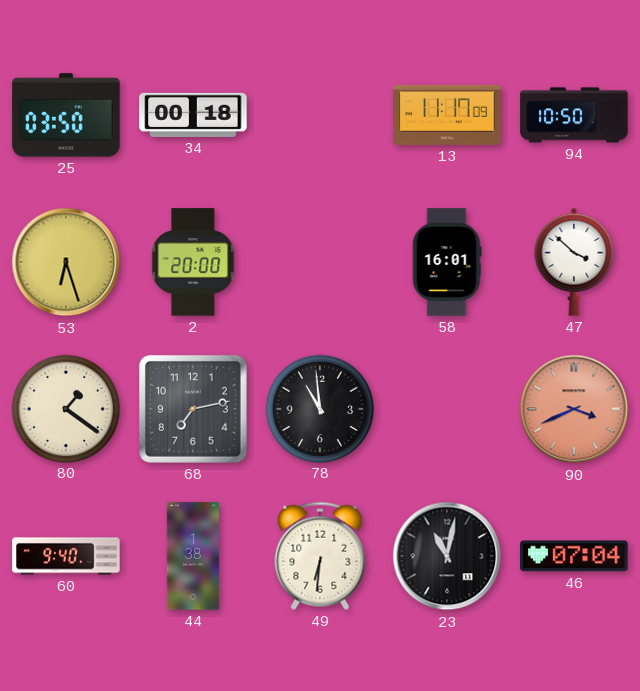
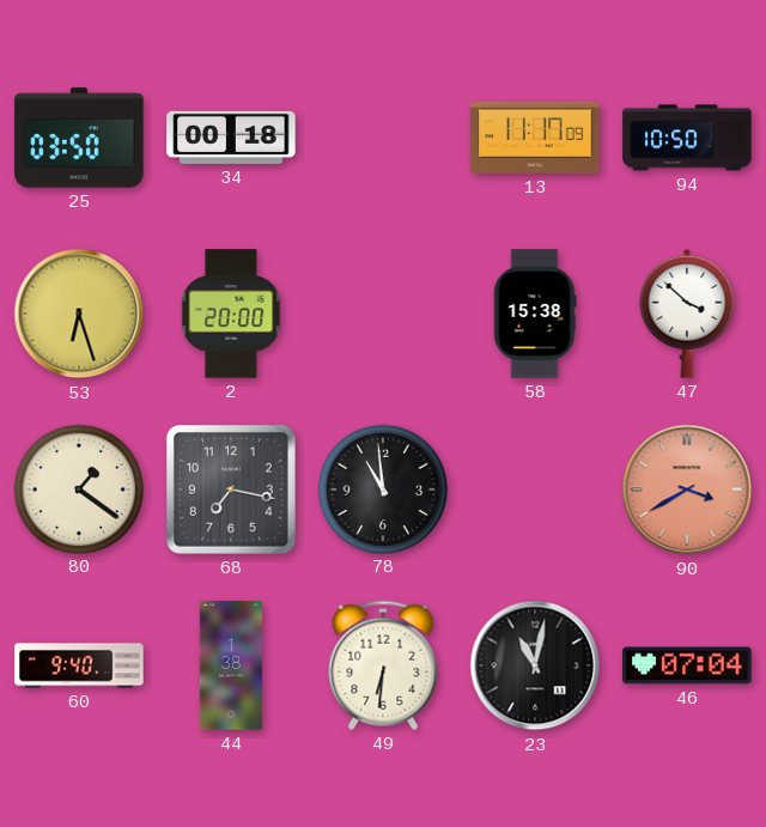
58: 16:01 -> 15:38 (535, 314)
68: 7:13 -> 7:17 (231, 489)
90: 3:41 -> 3:40 (687, 489)
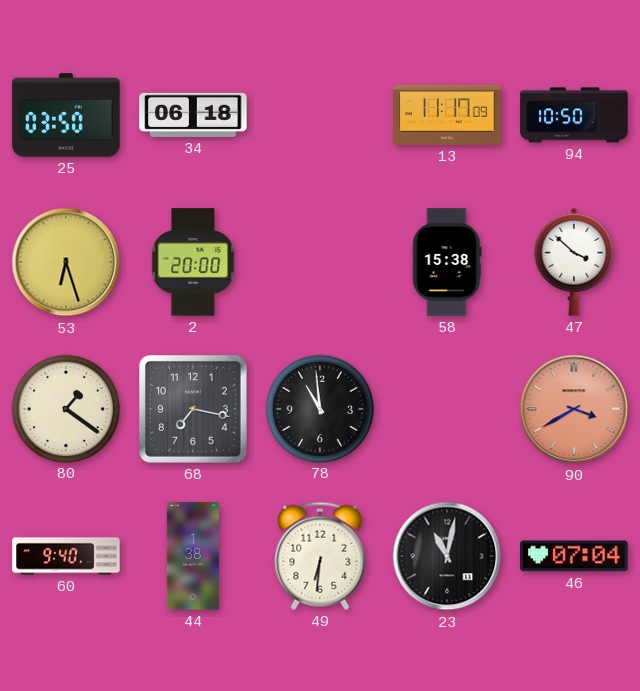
34: 00:18 -> 06:18 (193, 115)
